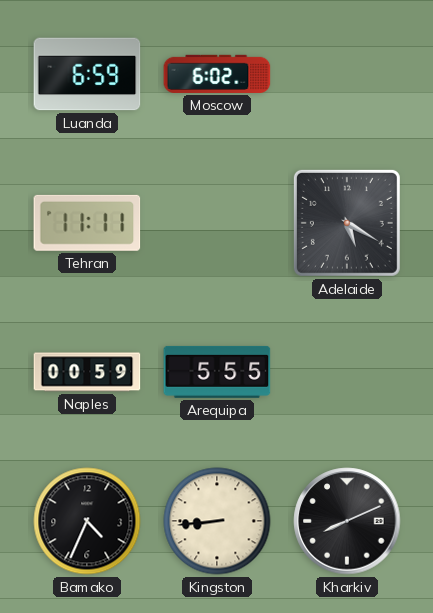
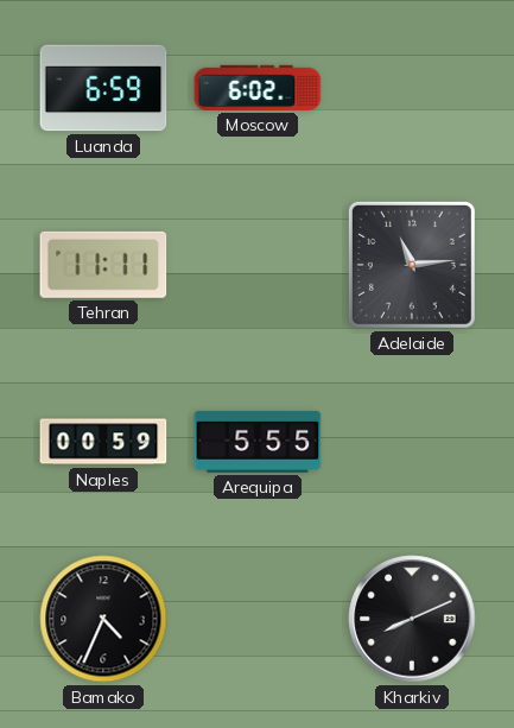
Adelaide: 5:20 -> 11:14 (412, 265)
Kingston: 8:44 -> none (217, 521)
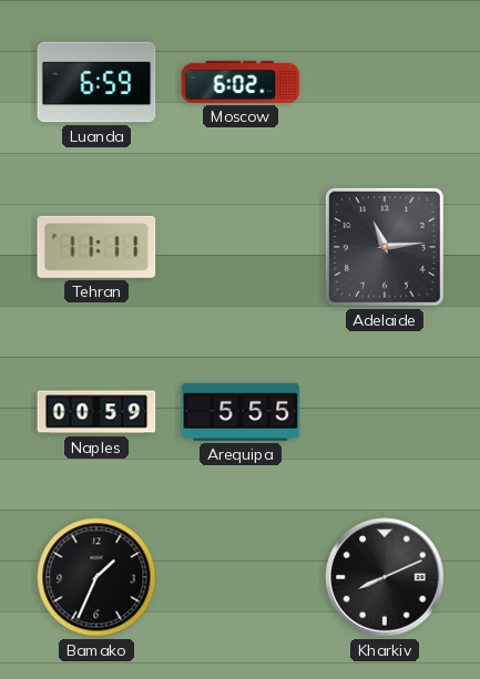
Bamako: 4:34 -> 1:34 (96, 577)
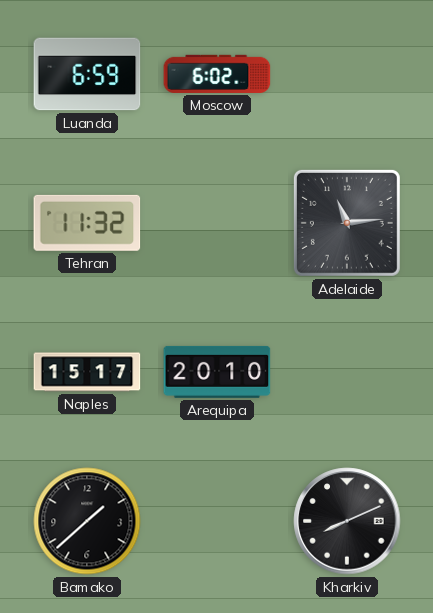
Tehran: 11:11 -> 11:32 (87, 223)
Naples: 00:59 -> 15:17 (87, 372)
Arequipa: 5:55 -> 20:10 (217, 372)
Bamako: 1:34 -> 1:38 (87, 521)
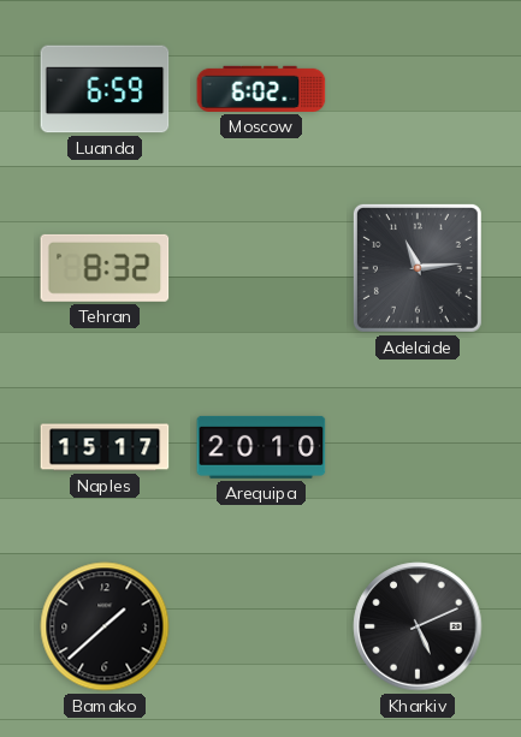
Tehran: 11:32 -> 8:32 (105, 268)
Kharkiv: 8:11 -> 5:11 (418, 626)
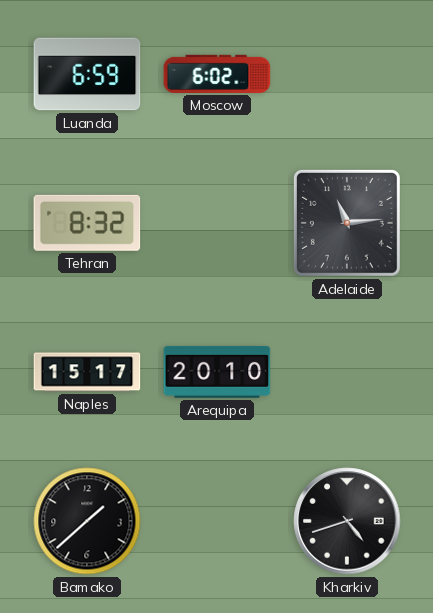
Kharkiv: 5:11 -> 4:42 (347, 521)
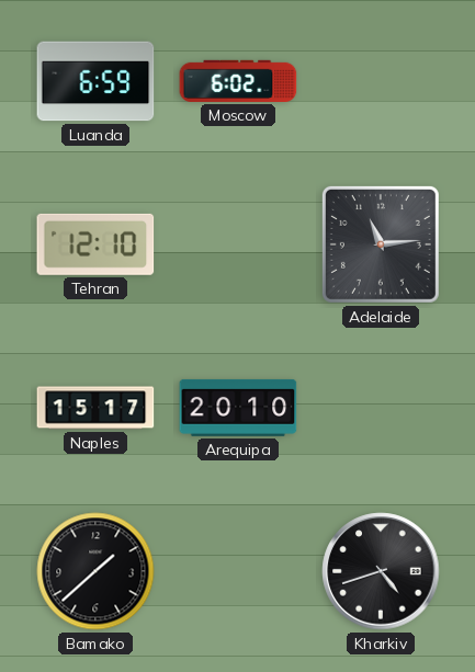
Tehran: 8:32 -> 12:10 (95, 244)
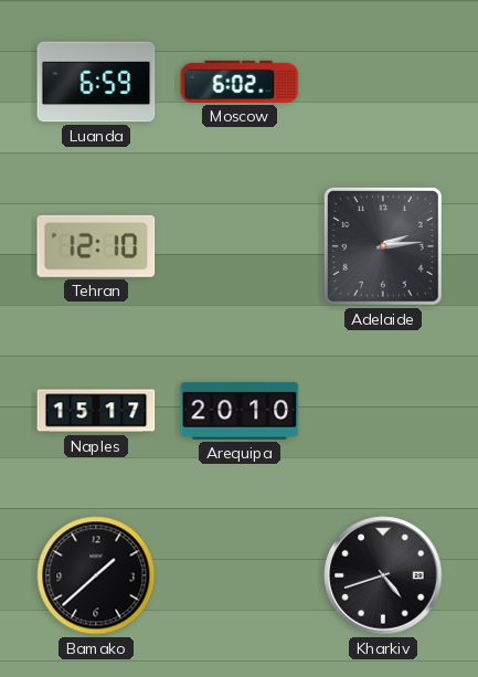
Adelaide: 11:14 -> 2:14 (383, 246)
